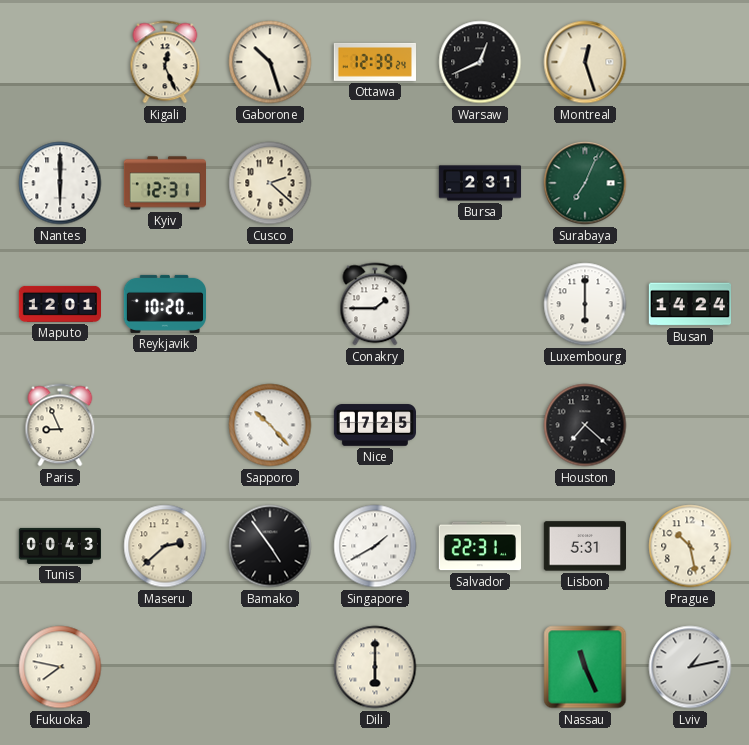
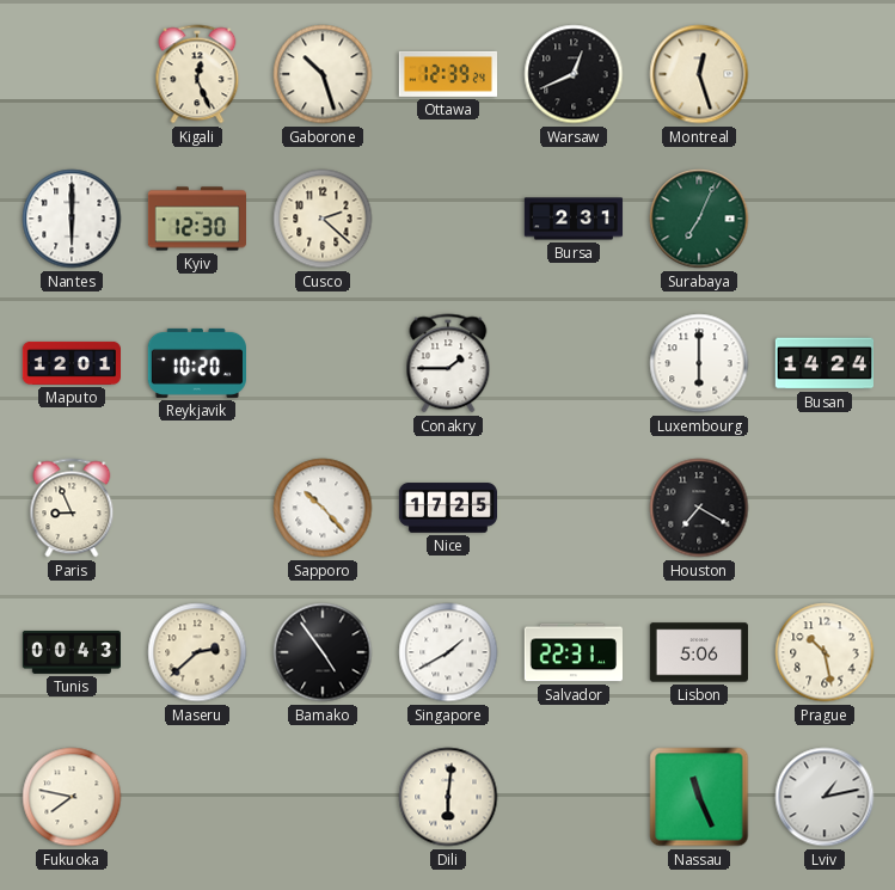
Kyiv: 12:31 -> 12:30 (196, 219)
Houston: 7:22 -> 7:20 (699, 508)
Lisbon: 5:31 -> 5:06 (698, 652)
Dili: 6:00 -> 6:01 (448, 797)
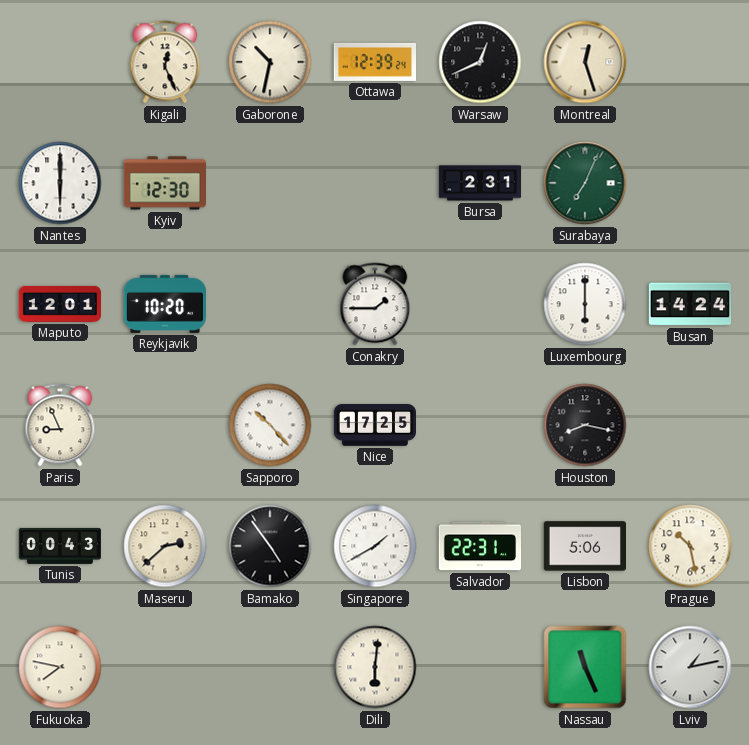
Gaborone: 10:27 -> 10:32 (270, 62)
Cusco: 2:22 -> none (323, 219)
Houston: 7:20 -> 8:17 (585, 425)
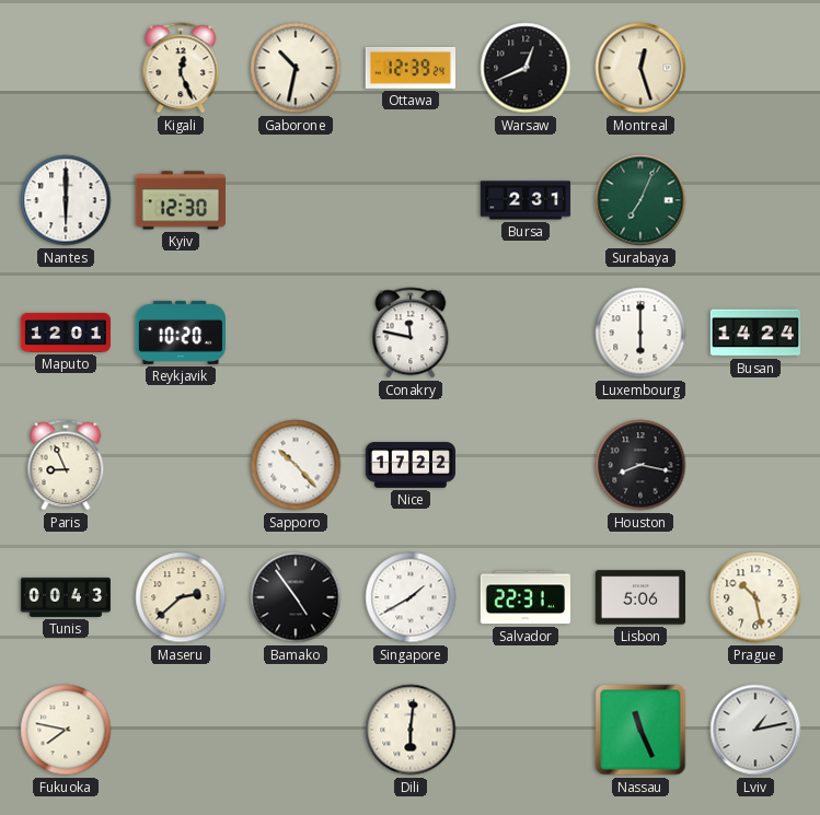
Conakry: 1:45 -> 11:47 (411, 333)
Nice: 17:25 -> 17:22 (411, 465)
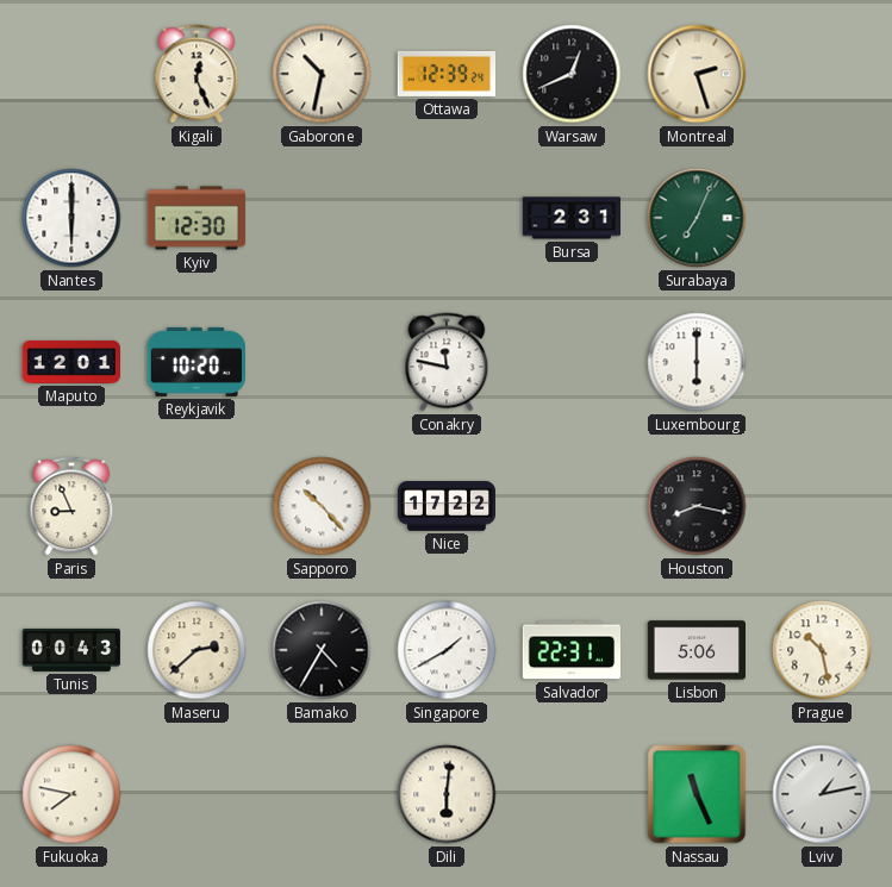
Montreal: 12:27 -> 2:27 (697, 74)
Busan: 14:24 -> none (754, 333)
Bamako: 4:54 -> 4:35 (322, 650)
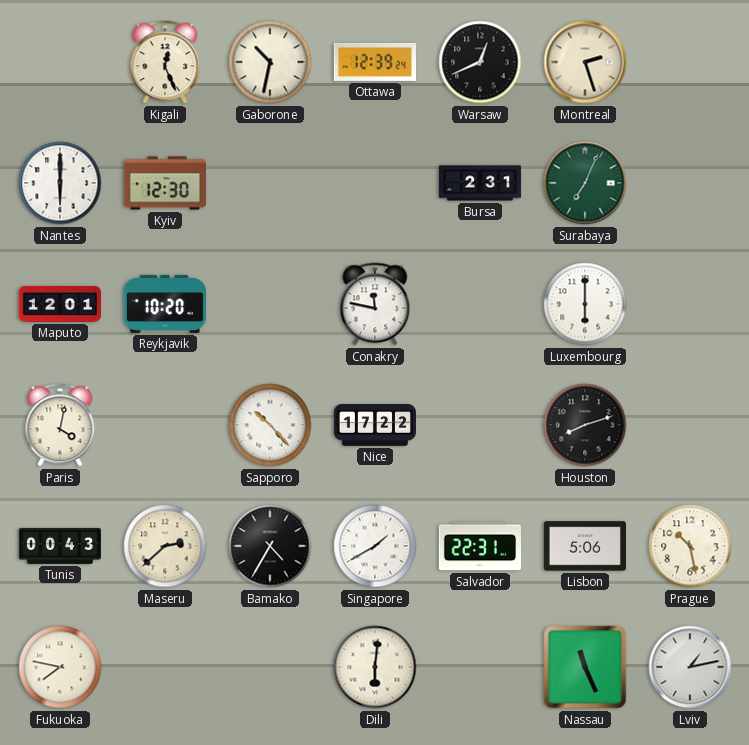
Paris: 8:56 -> 4:02 (60, 425)
Houston: 8:17 -> 8:12 (585, 425)
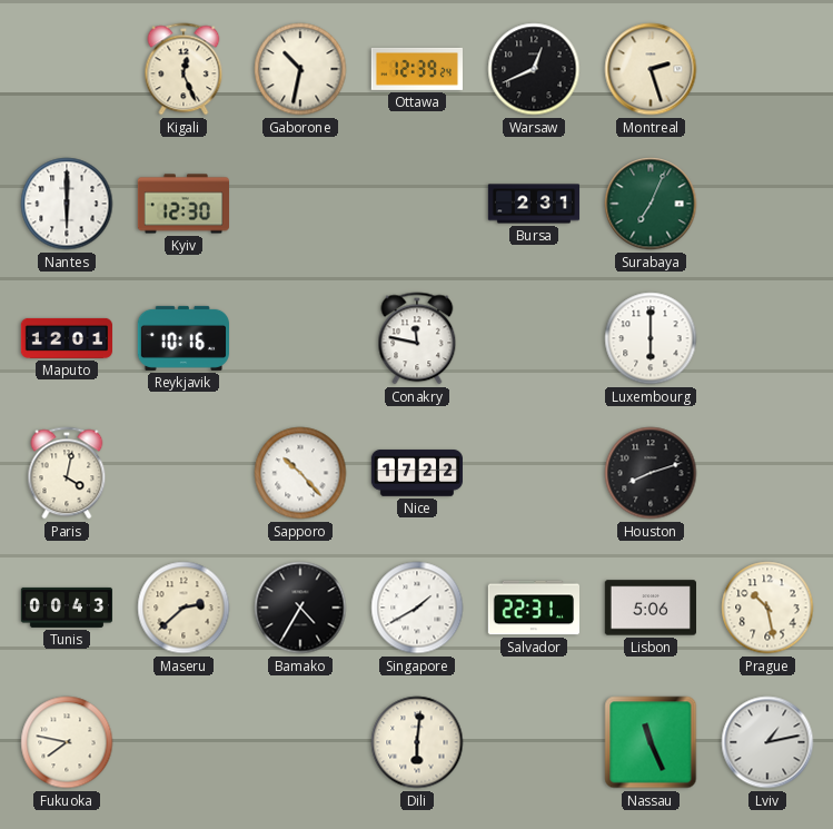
Reykjavik: 10:20 -> 10:16 (182, 338)
